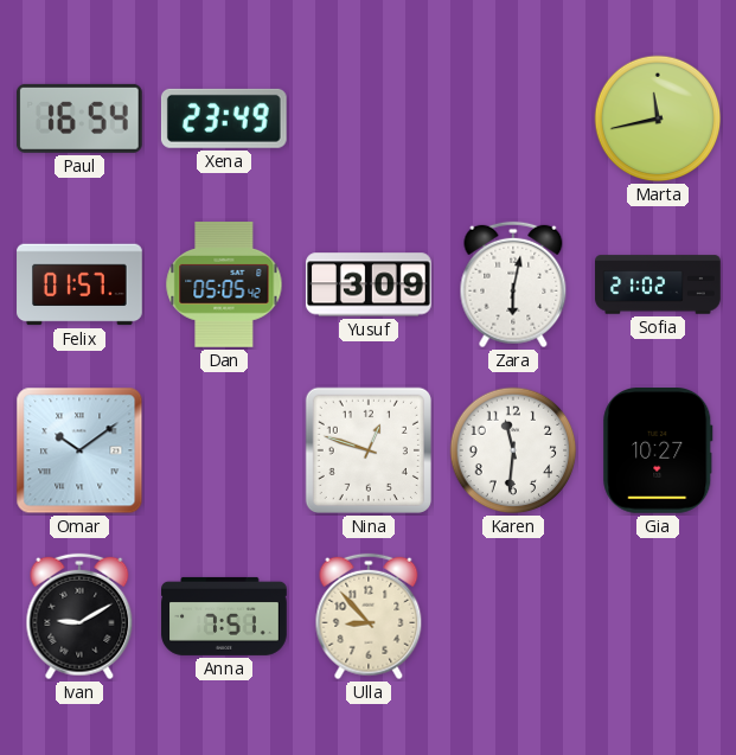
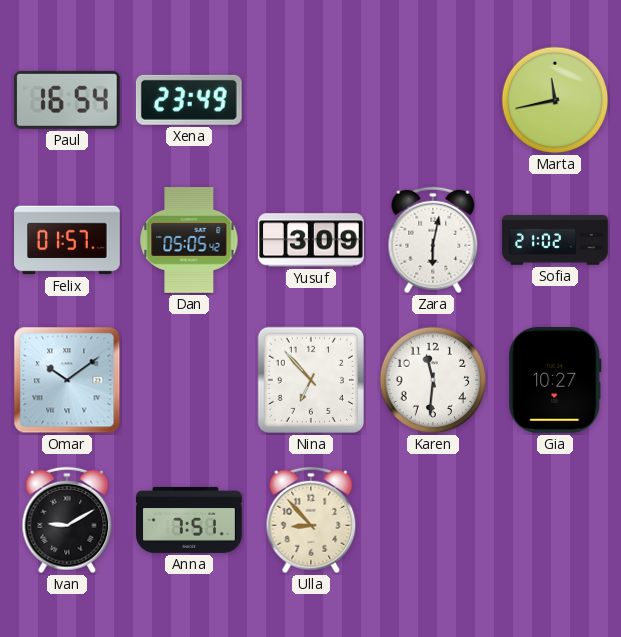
Nina: 12:48 -> 6:53 (311, 380)
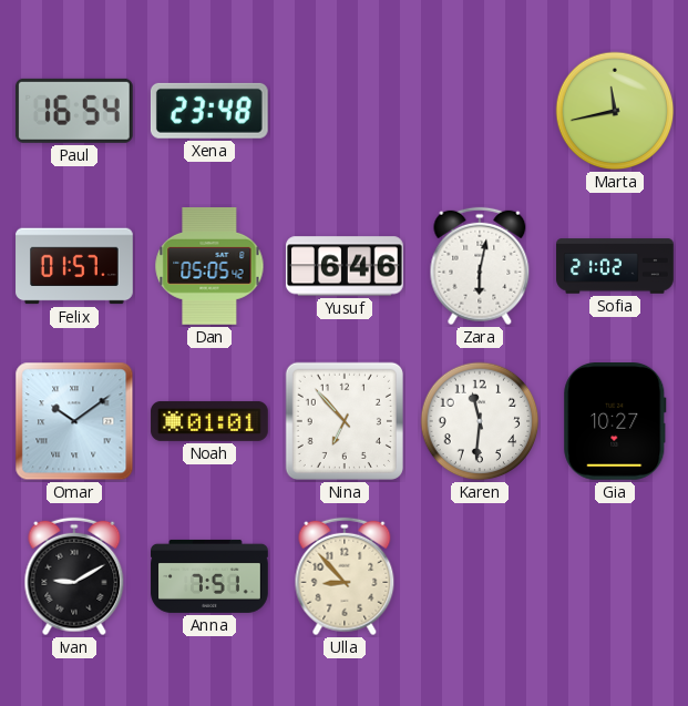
Xena: 23:49 -> 23:48 (209, 111)
Yusuf: 3:09 -> 6:46 (346, 266)
Noah: none -> 01:01 (209, 421)
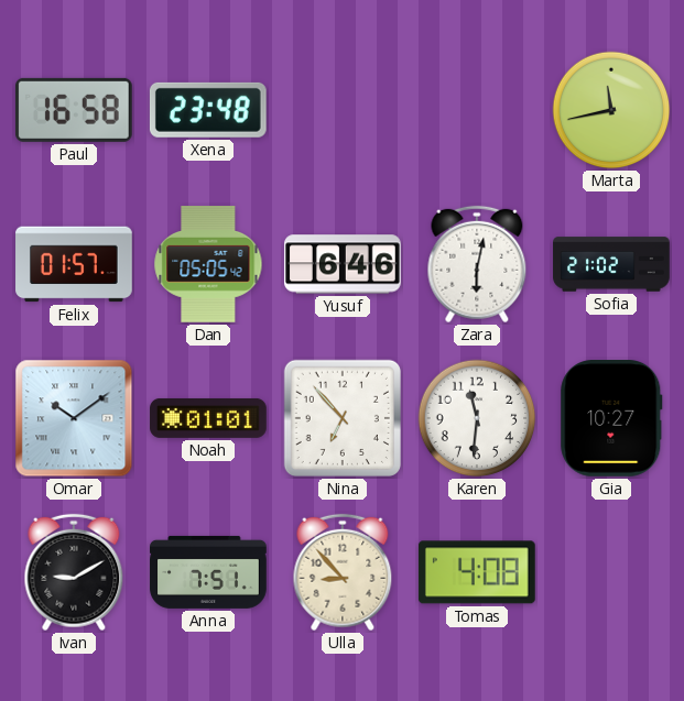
Paul: 16:54 -> 16:58 (74, 110)
Tomas: none -> 4:08 (477, 572)
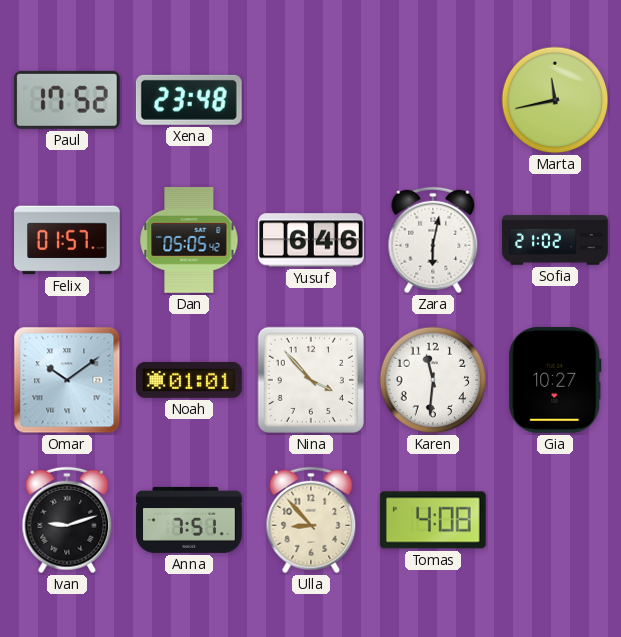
Paul: 16:58 -> 17:52 (67, 100)
Nina: 6:53 -> 3:53 (311, 380)
Ivan: 9:10 -> 9:12 (67, 520)
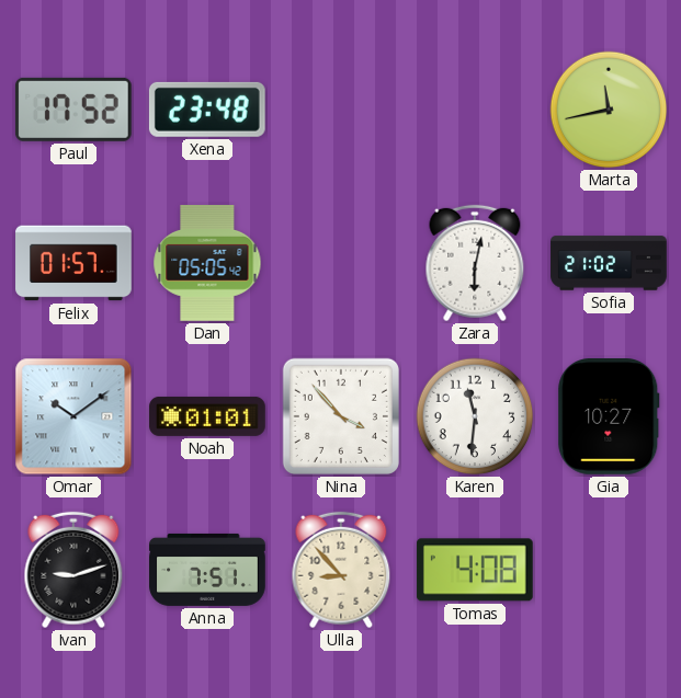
Yusuf: 6:46 -> none (312, 240)
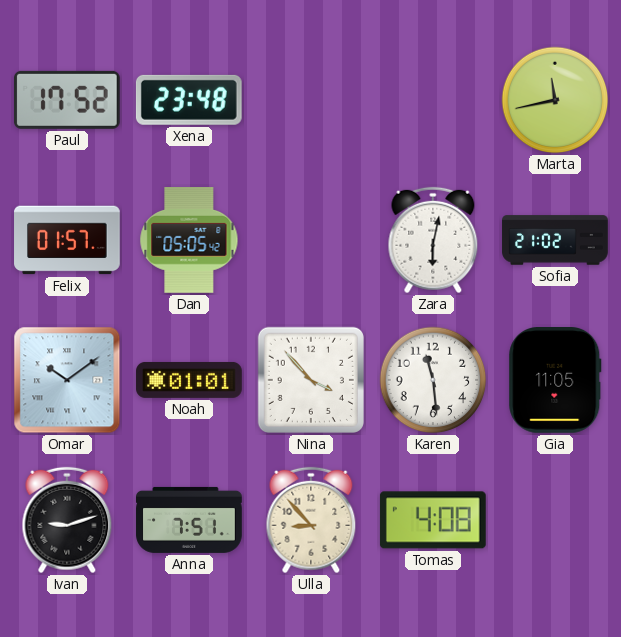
Karen: 11:31 -> 11:29 (433, 380)
Gia: 10:27 -> 11:05 (555, 381)
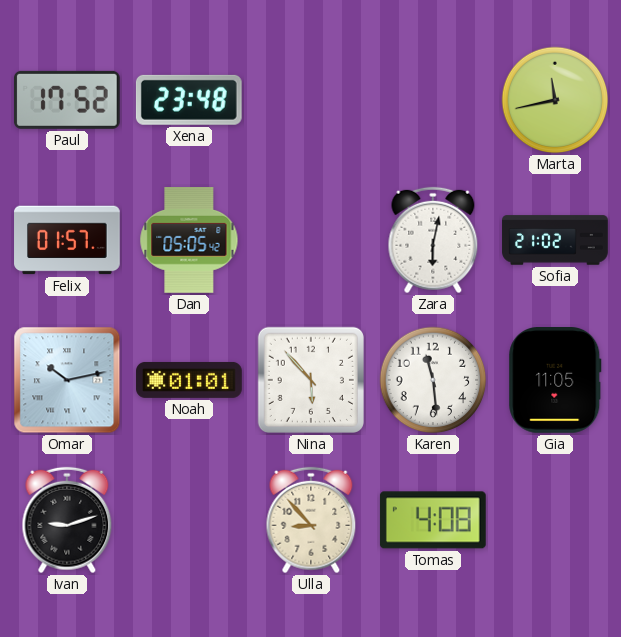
Omar: 10:09 -> 10:13 (67, 380)
Nina: 3:53 -> 5:53 (311, 380)
Anna: 7:51 -> none (189, 520)
